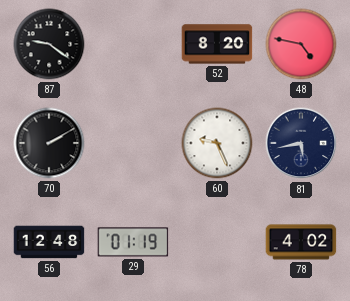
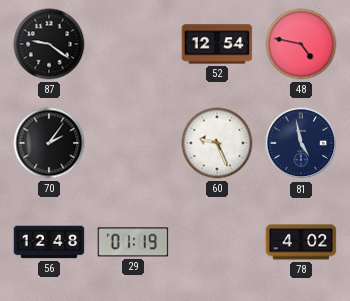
52: 8:20 -> 12:54 (217, 44)
70: 2:10 -> 2:06 (49, 143)
81: 5:43 -> 4:58 (301, 143)
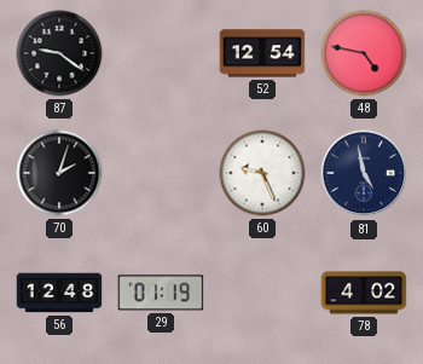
70: 2:06 -> 2:03 (59, 173)
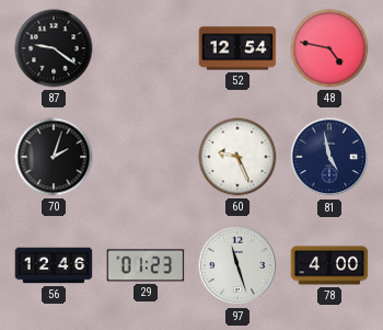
56: 12:48 -> 12:46 (54, 265)
29: 01:19 -> 01:23 (146, 265)
97: none -> 11:27 (237, 265)
78: 4:02 -> 4:00 (329, 265)
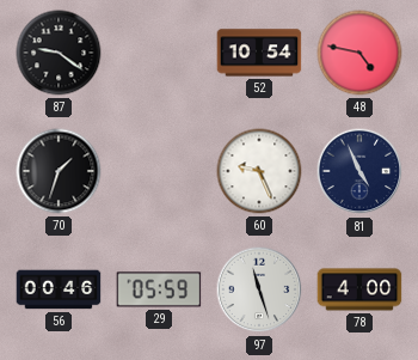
52: 12:54 -> 10:54 (259, 53)
70: 2:03 -> 1:33 (59, 171)
81: 4:58 -> 4:56 (359, 171)
56: 12:46 -> 00:46 (59, 289)
29: 01:23 -> 05:59 (159, 289)
